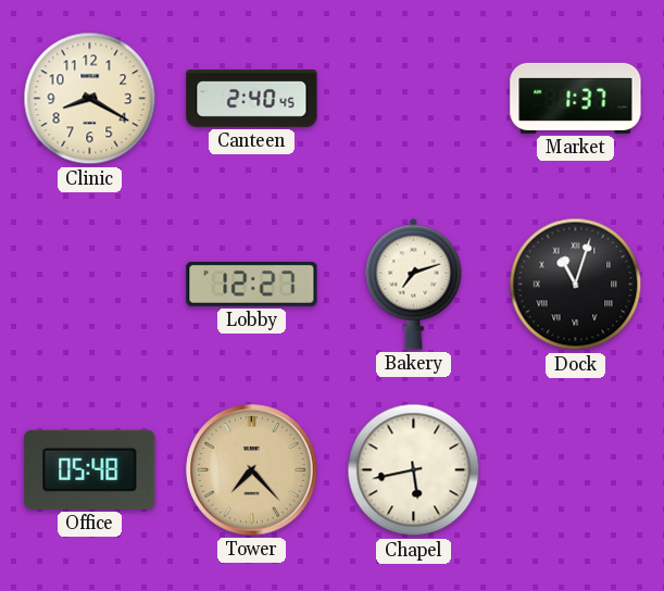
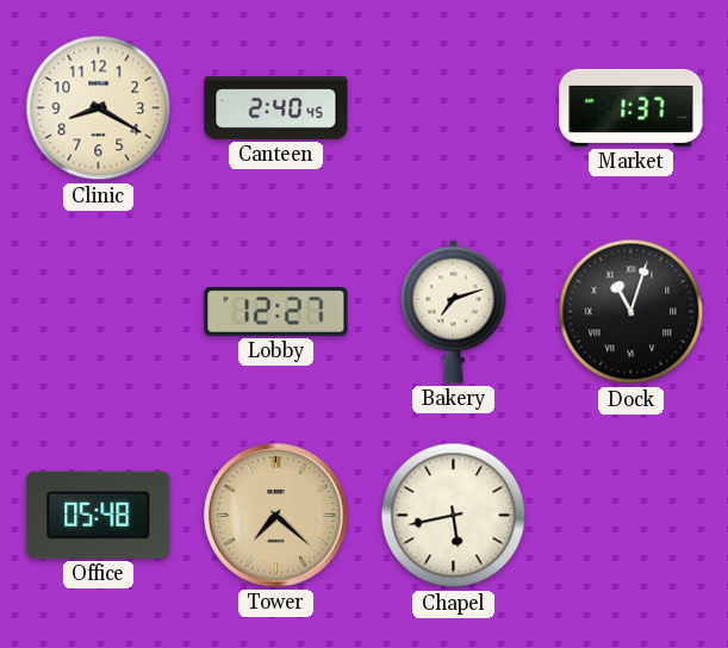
Tower: 7:23 -> 7:22 (276, 516)
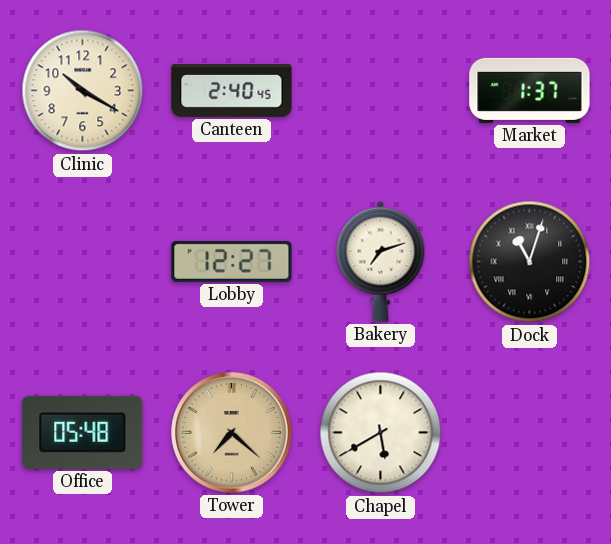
Clinic: 8:20 -> 10:20 (83, 91)
Chapel: 5:43 -> 5:40 (381, 433)
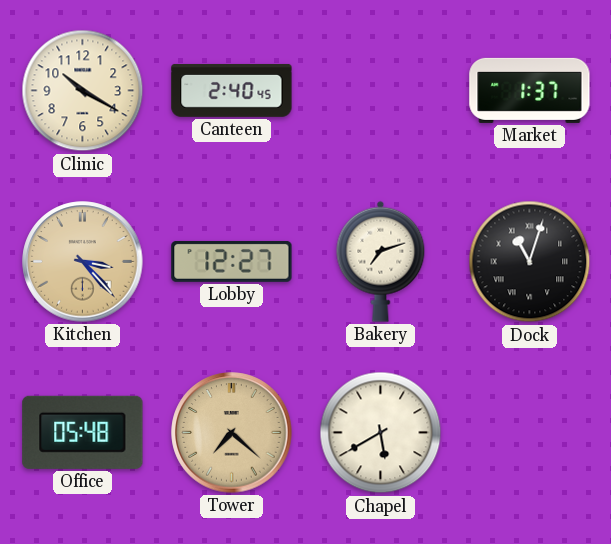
Kitchen: none -> 3:23 (83, 262)
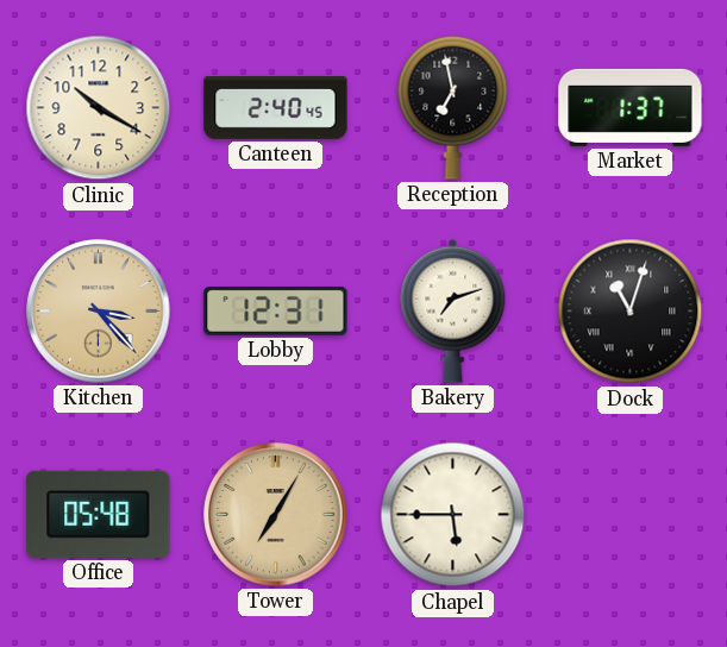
Reception: none -> 6:58 (453, 107)
Lobby: 12:27 -> 12:31 (276, 310)
Tower: 7:22 -> 7:05 (276, 515)
Chapel: 5:40 -> 5:45 (453, 515)
